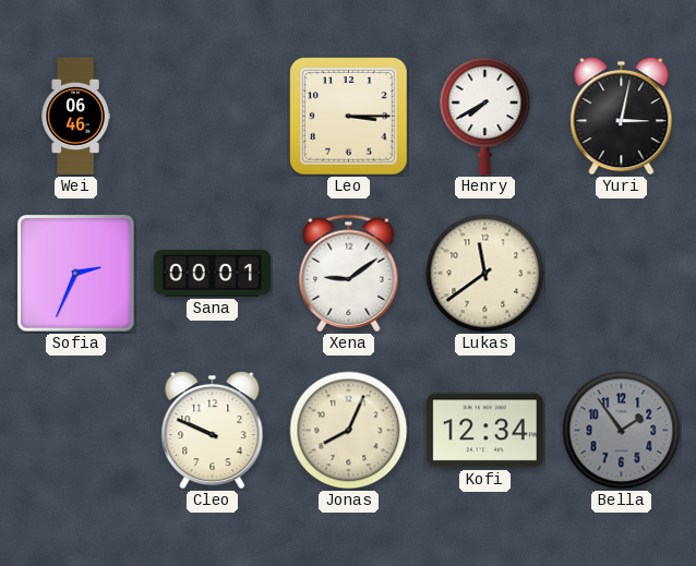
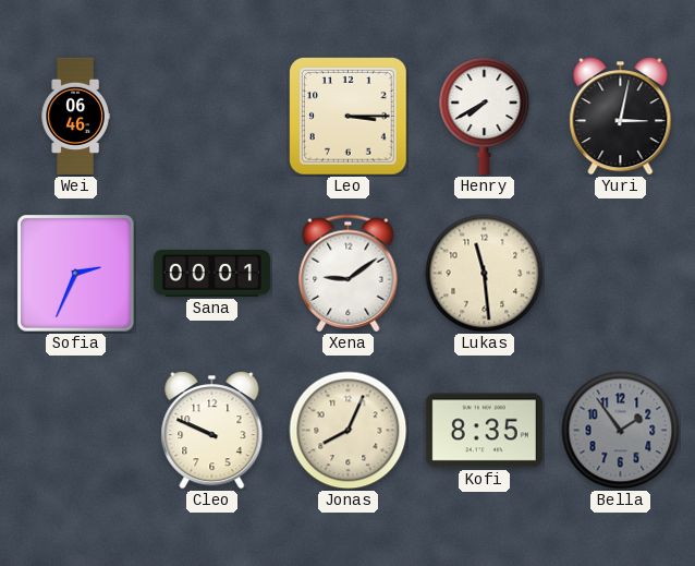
Lukas: 11:39 -> 11:29 (485, 274)
Kofi: 12:34 -> 8:35 (484, 431)
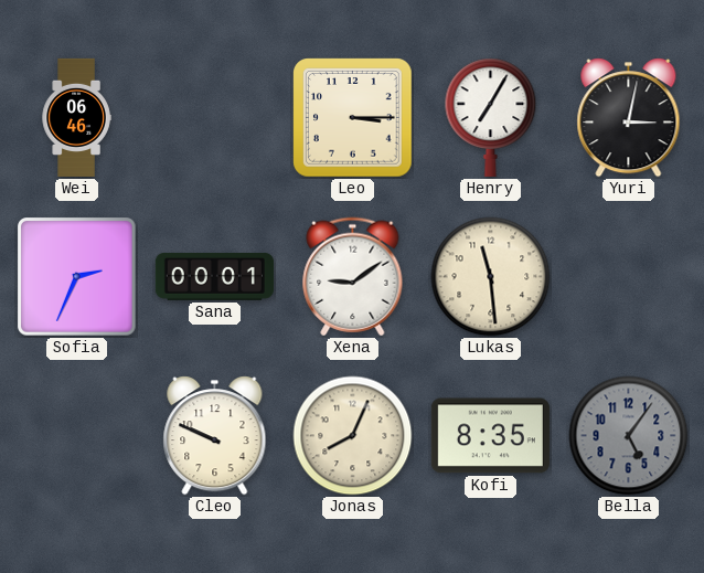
Henry: 7:40 -> 7:05 (491, 117)
Bella: 1:54 -> 5:06 (629, 436)
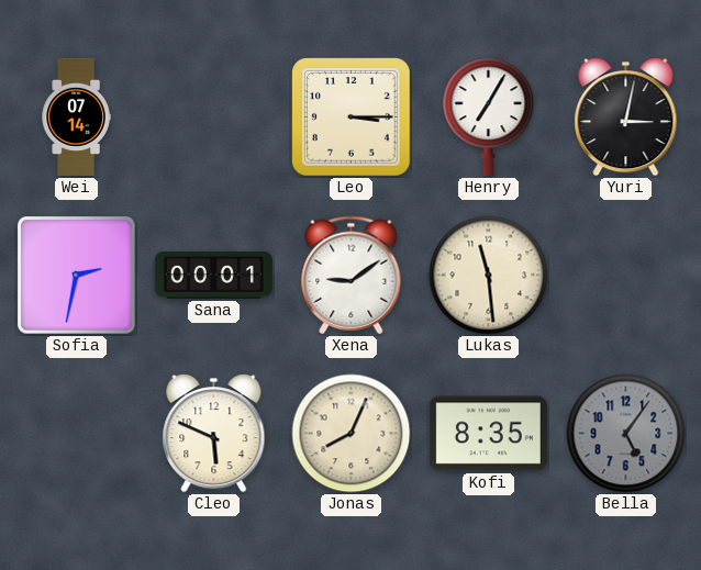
Wei: 06:46 -> 07:14 (76, 116)
Sofia: 2:34 -> 2:32 (77, 276)
Cleo: 9:49 -> 5:49 (214, 434)
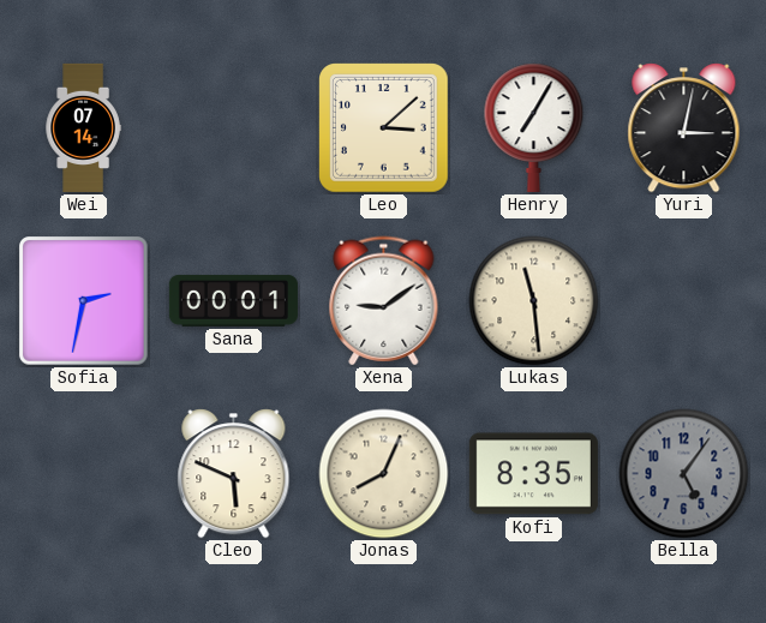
Leo: 3:15 -> 3:08 (384, 128)
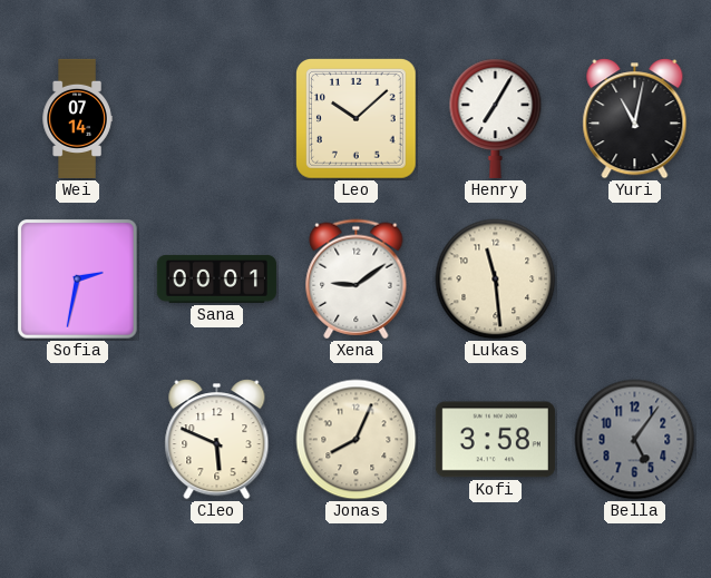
Leo: 3:08 -> 10:08 (357, 119)
Yuri: 3:02 -> 11:02 (635, 119)
Kofi: 8:35 -> 3:58 (495, 440)
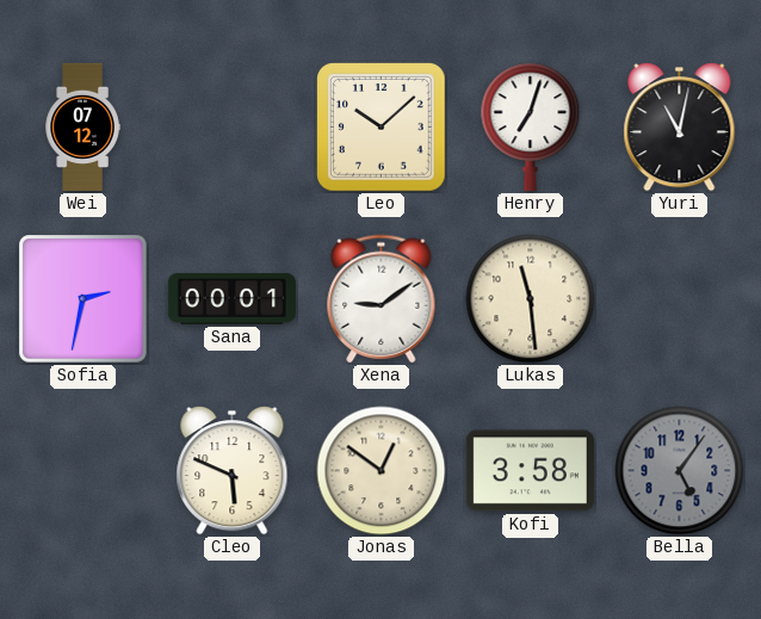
Wei: 07:14 -> 07:12 (82, 126)
Henry: 7:05 -> 7:03 (531, 126)
Jonas: 8:04 -> 12:51 (382, 471)
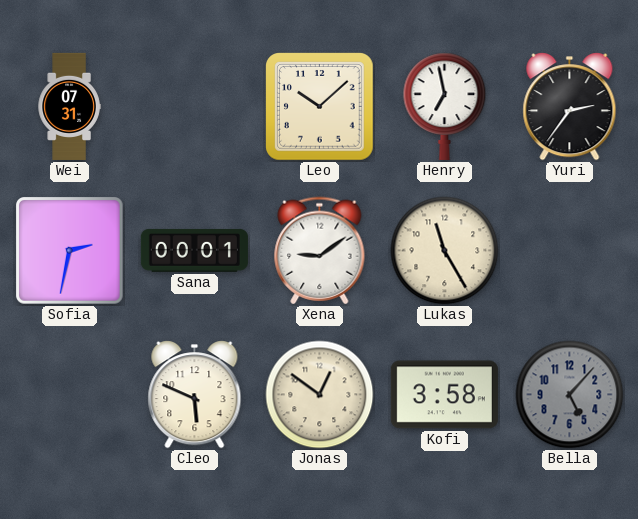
Wei: 07:12 -> 07:31 (69, 106)
Henry: 7:03 -> 6:58 (445, 106)
Yuri: 11:02 -> 2:36 (570, 107)
Lukas: 11:29 -> 11:25 (445, 251)
Bella: 5:06 -> 5:07 (570, 395)
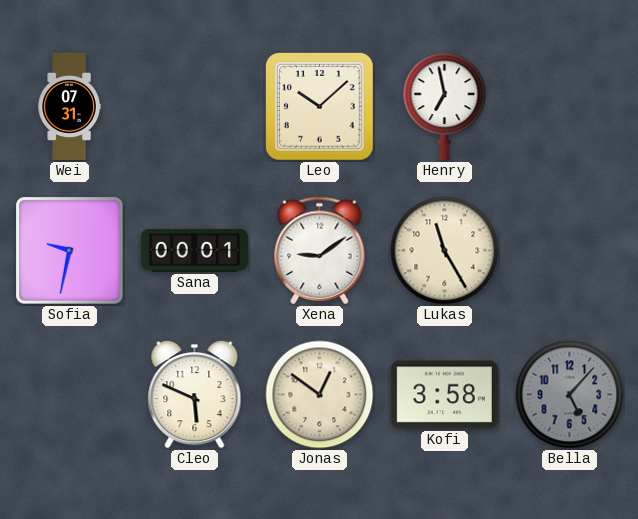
Yuri: 2:36 -> none (570, 107)
Sofia: 2:32 -> 9:32 (70, 251)
